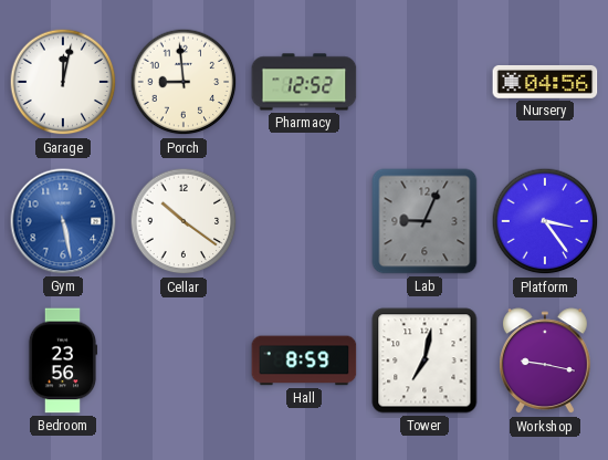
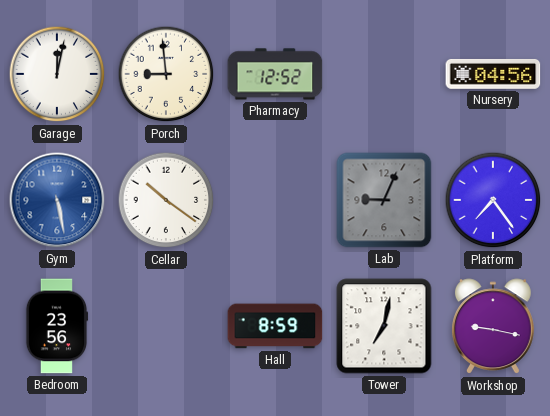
Platform: 3:24 -> 7:24 (493, 200)
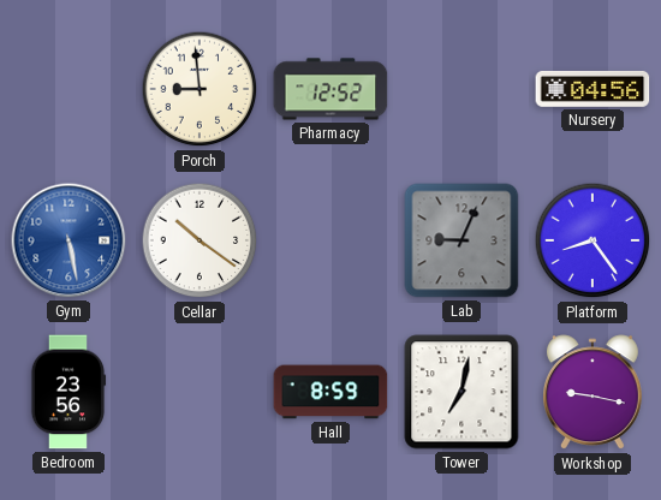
Garage: 12:02 -> none (57, 74)
Platform: 7:24 -> 8:24 (592, 240)
